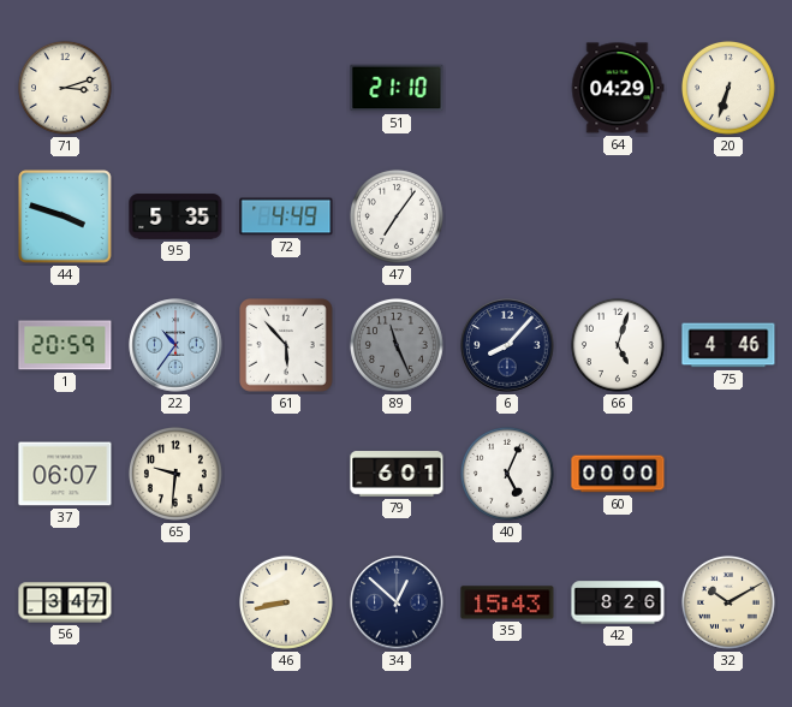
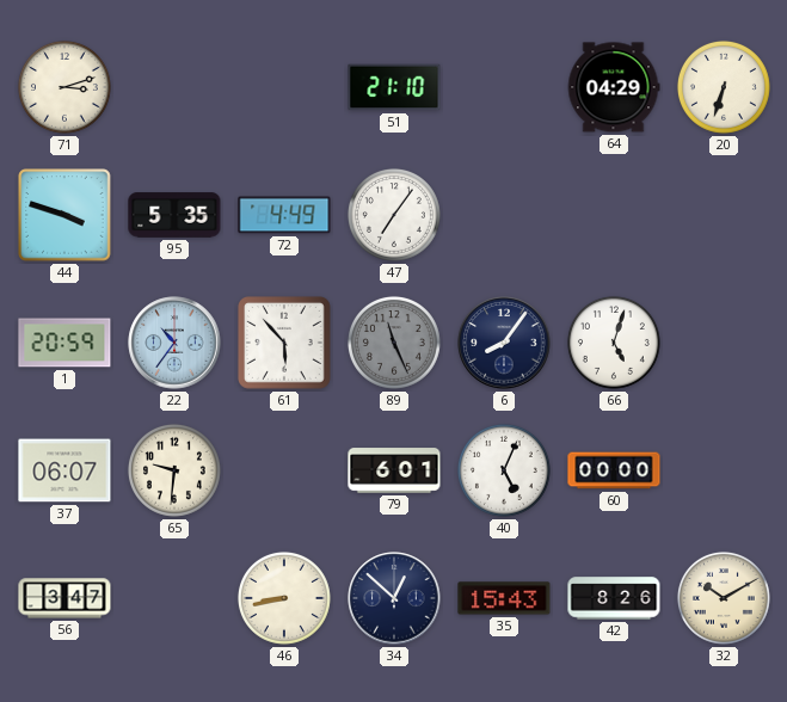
6: 8:07 -> 8:06 (504, 343)
75: 4:46 -> none (728, 345)
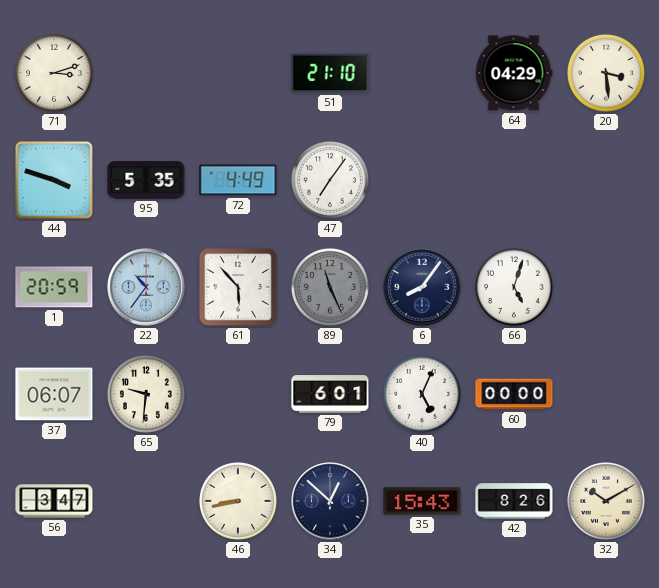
20: 6:33 -> 3:29 (606, 73)
